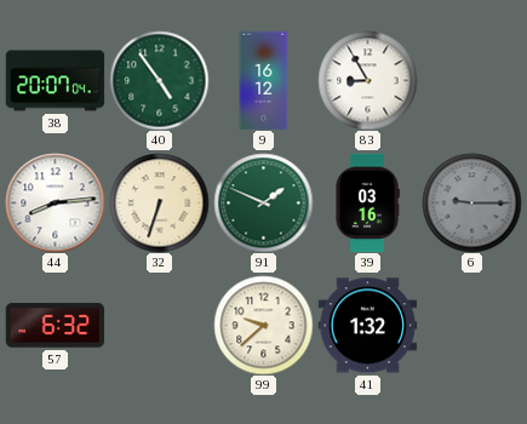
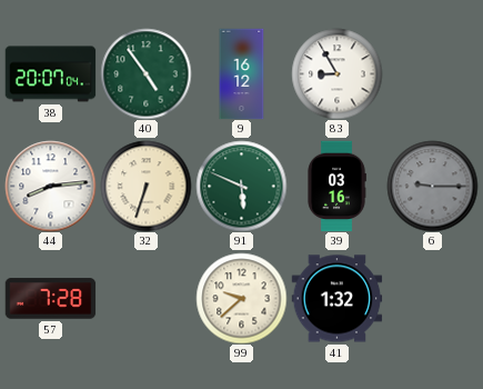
91: 1:49 -> 5:49 (241, 186)
57: 6:32 -> 7:28 (50, 299)
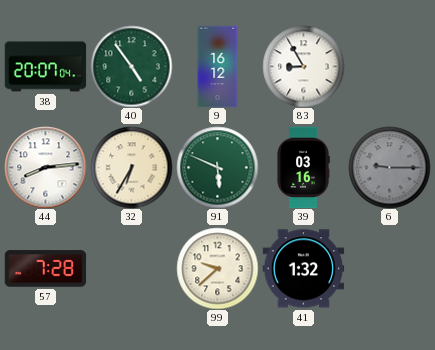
32: 6:33 -> 6:35 (131, 167)
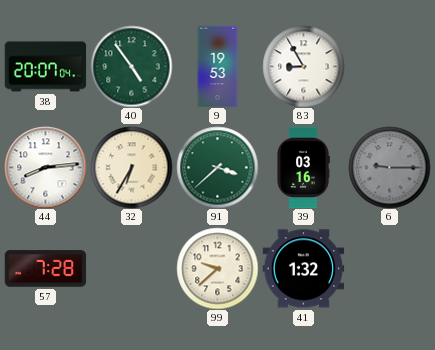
9: 16:12 -> 19:53 (218, 66)
91: 5:49 -> 3:38 (217, 167)
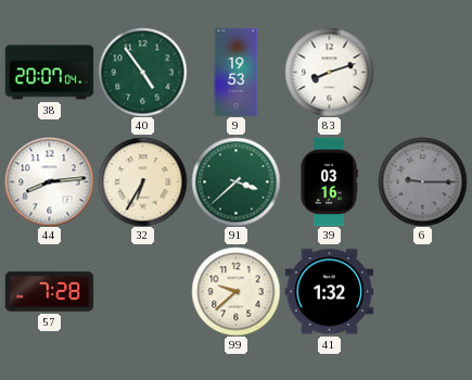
83: 8:55 -> 8:12 (329, 72)
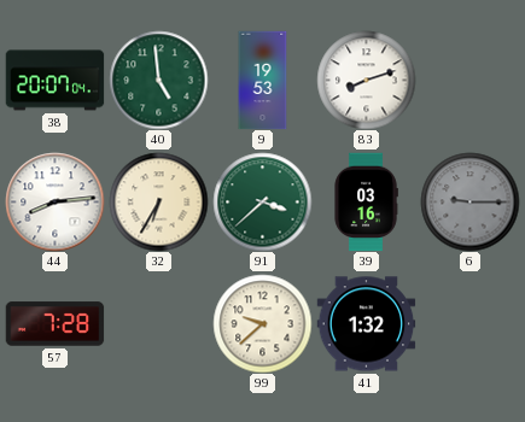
40: 4:54 -> 4:59 (158, 80)
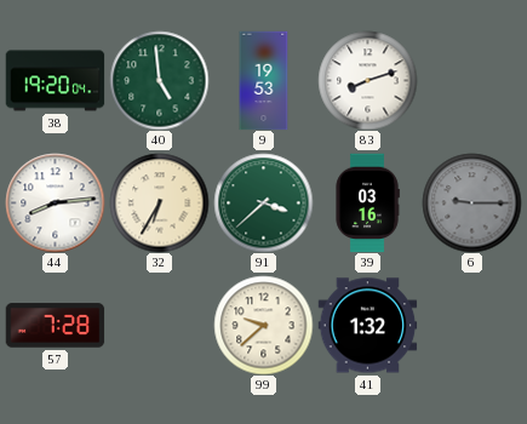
38: 20:07 -> 19:20 (55, 81)
